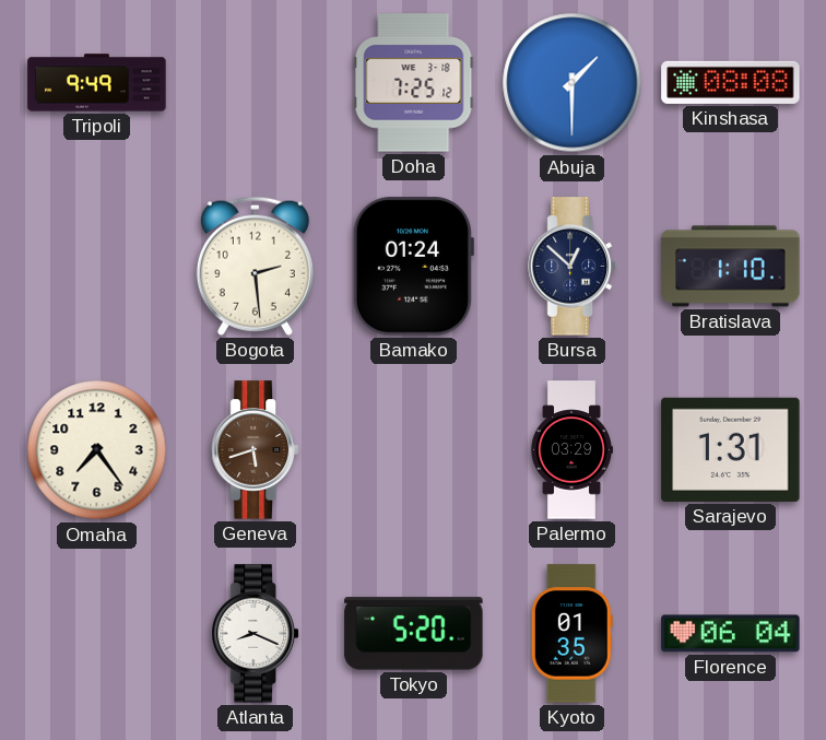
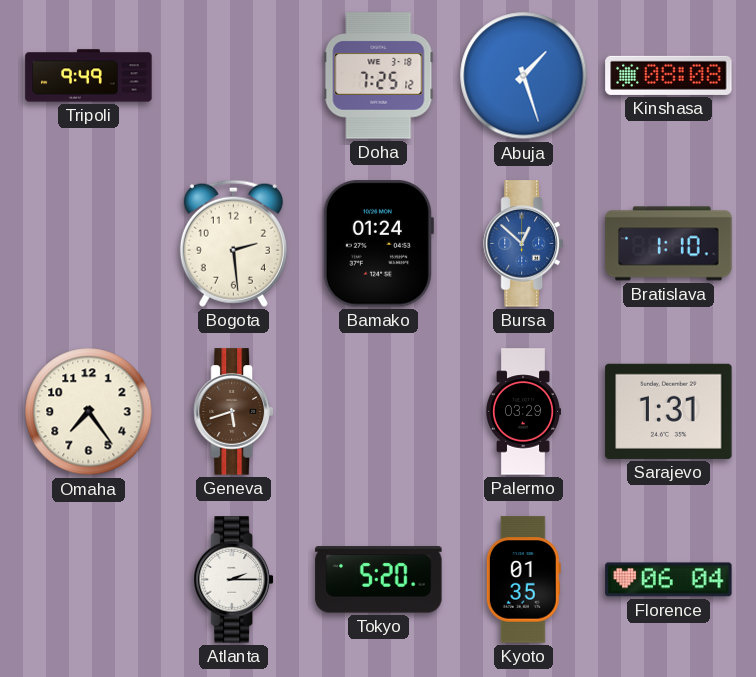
Abuja: 1:30 -> 1:27 (524, 76)
Bursa dial: navy -> blue (524, 244)
Atlanta: 8:19 -> 2:15 (234, 580)
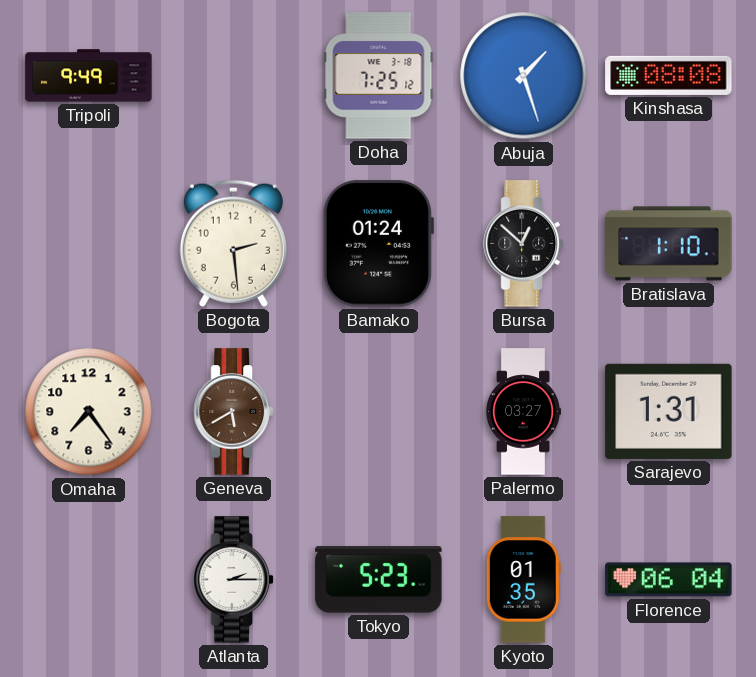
Bursa dial: blue -> black (524, 244)
Geneva: 5:42 -> 5:40 (234, 412)
Palermo: 03:29 -> 03:27 (522, 412)
Tokyo: 5:20 -> 5:23 (379, 580)
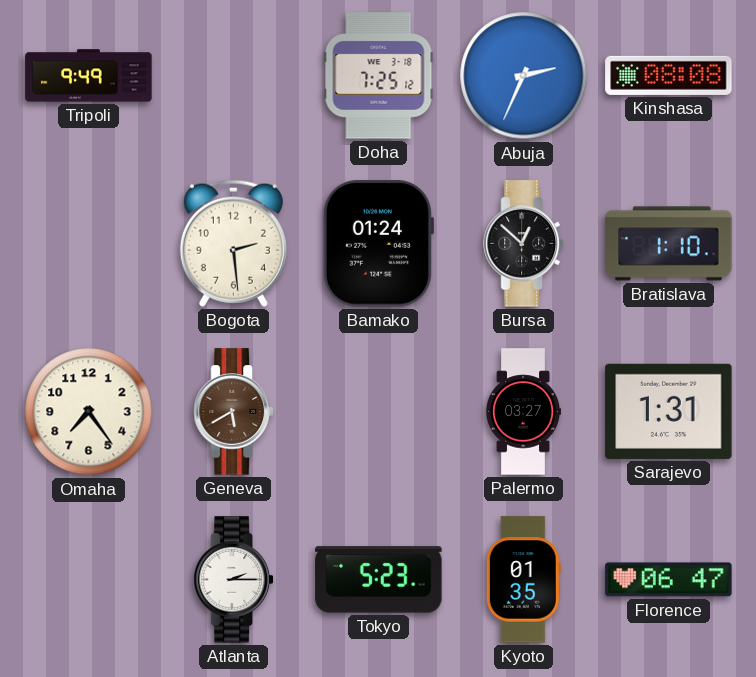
Abuja: 1:27 -> 2:34 (524, 76)
Florence: 06:04 -> 06:47 (669, 580)
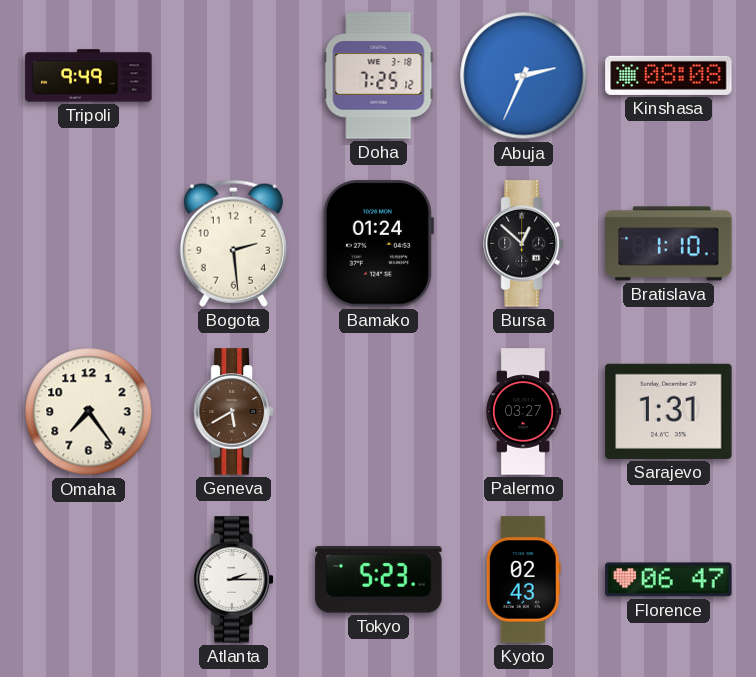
Kyoto: 01:35 -> 02:43 (523, 580)
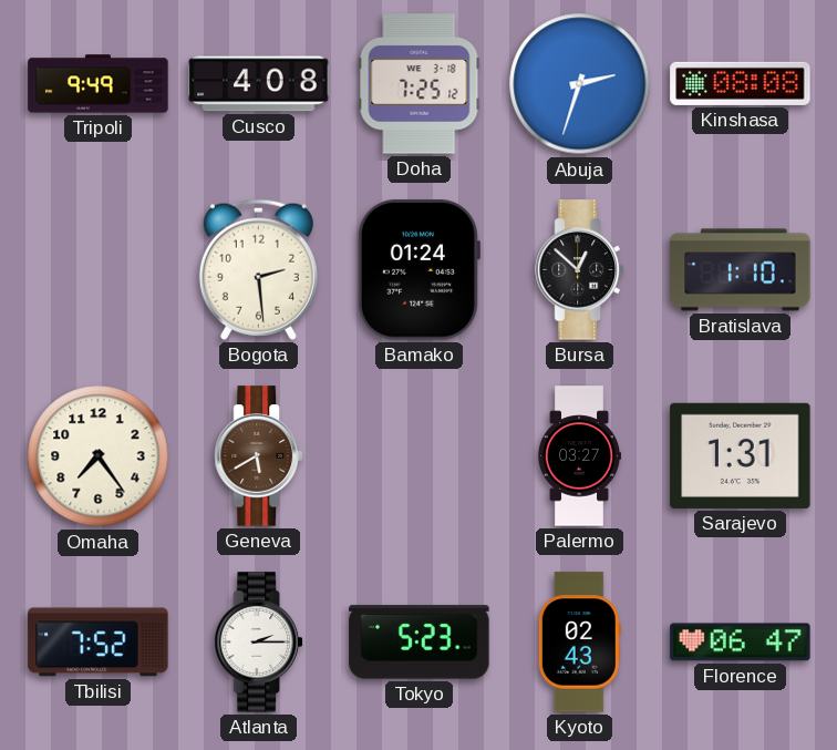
Cusco: none -> 4:08 (259, 84)
Abuja: 2:34 -> 2:33 (580, 84)
Tbilisi: none -> 7:52 (99, 643)
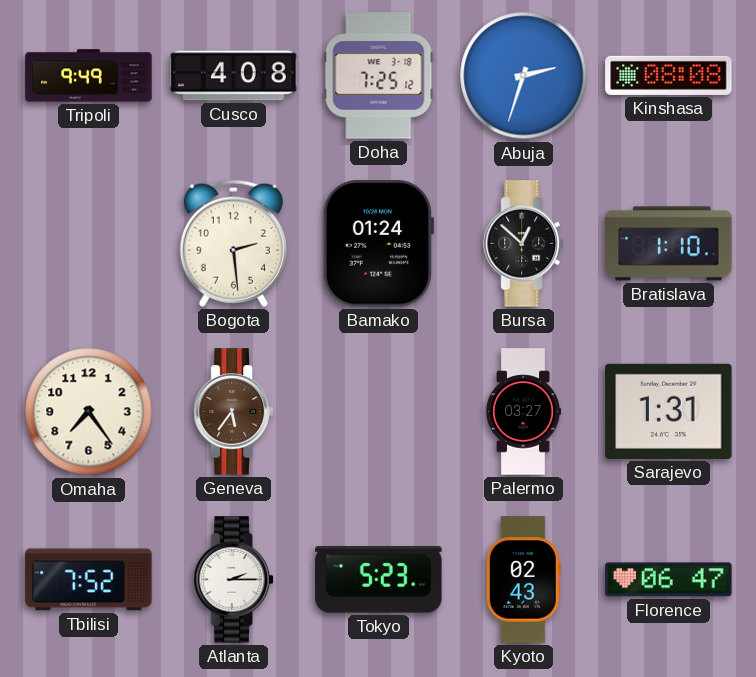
Geneva: 5:40 -> 5:36 (234, 412)
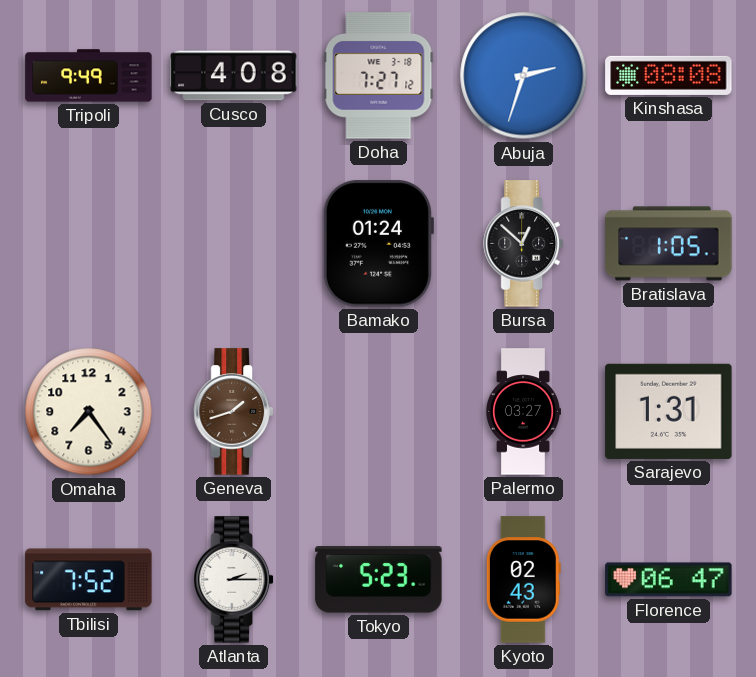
Doha: 7:25 -> 7:27 (379, 76)
Bogota: 2:29 -> none (233, 243)
Bratislava: 1:10 -> 1:05 (669, 244)
Geneva: 5:36 -> 1:42 (234, 412)
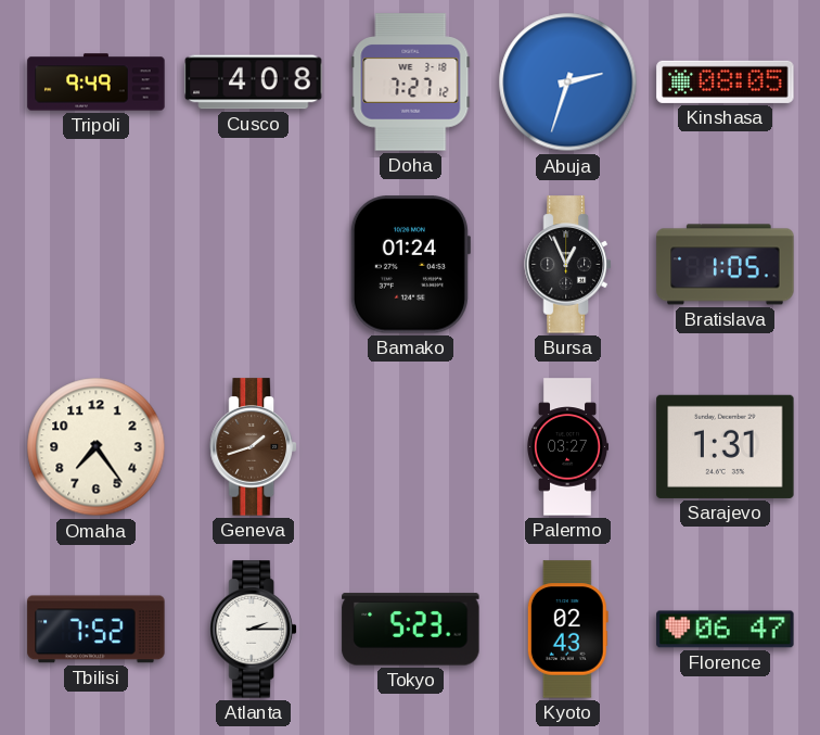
Kinshasa: 08:08 -> 08:05 (726, 81)
Bursa: 12:52 -> 12:56 (568, 265)
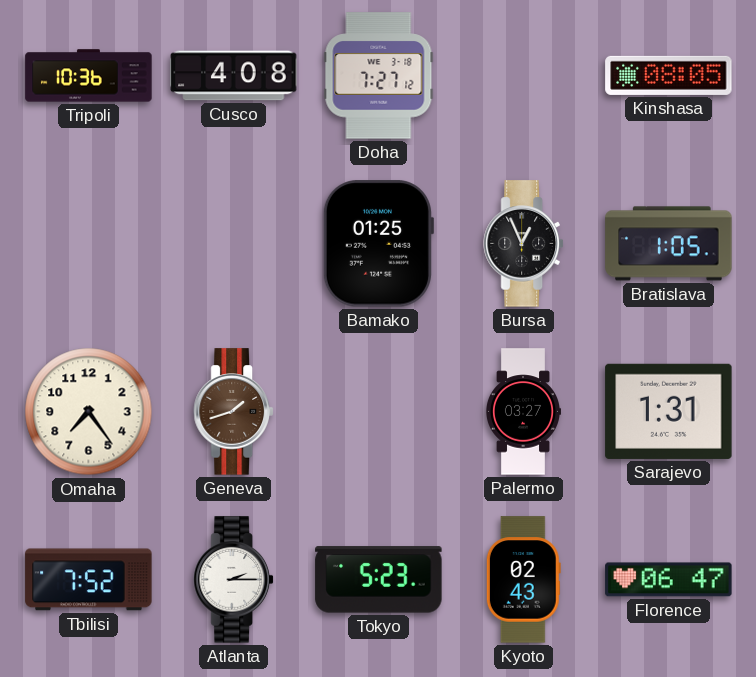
Tripoli: 9:49 -> 10:36 (89, 76)
Abuja: 2:33 -> none (568, 83)
Bamako: 01:24 -> 01:25 (378, 244)
